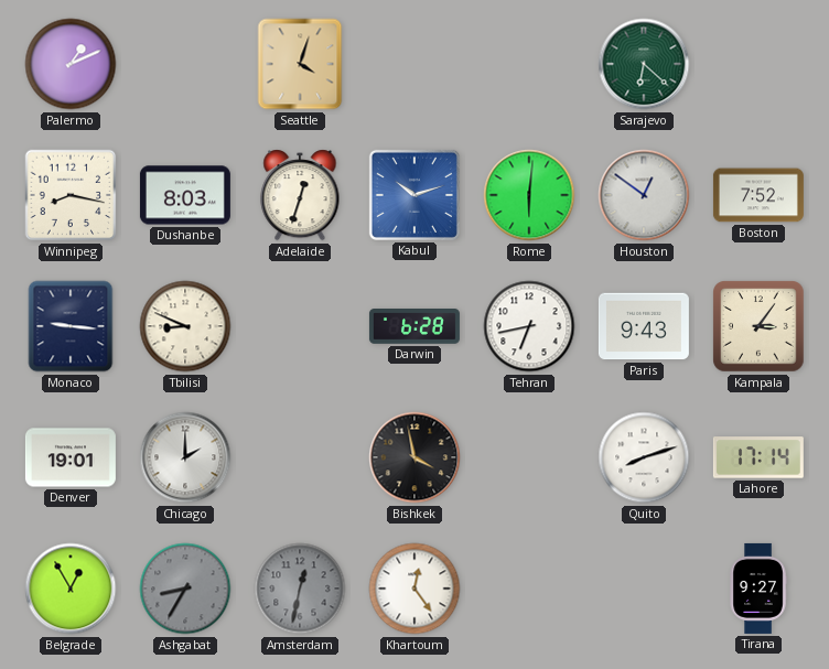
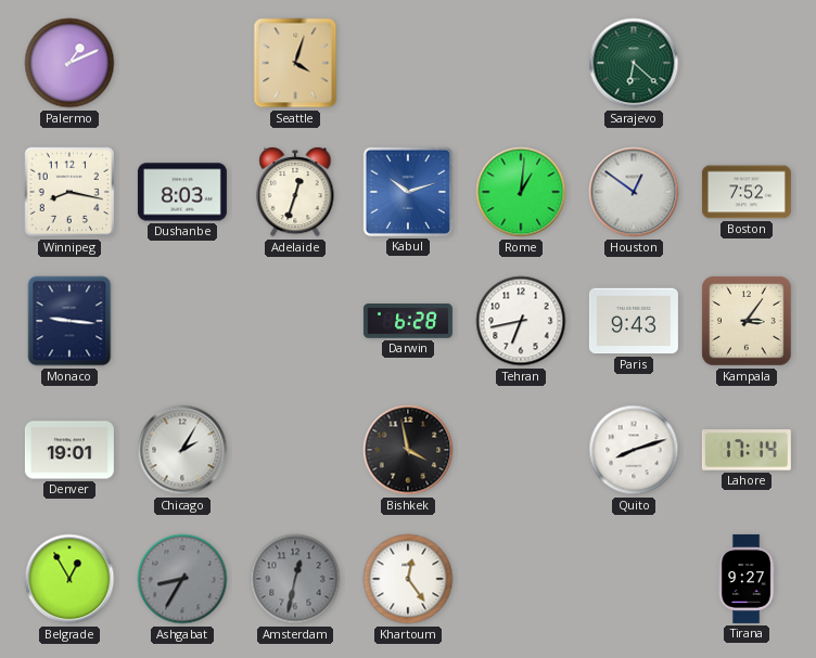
Rome: 6:01 -> 1:01 (521, 192)
Tbilisi: 8:49 -> none (185, 326)
Chicago: 2:00 -> 2:05 (182, 450)
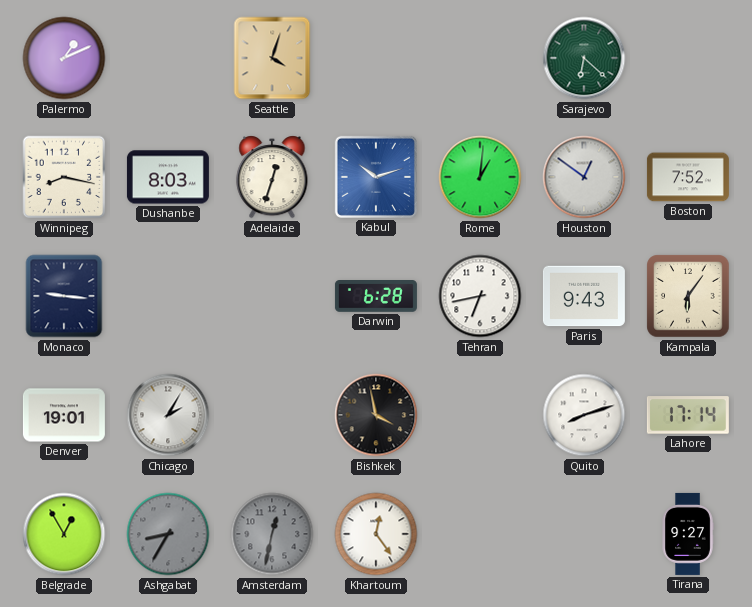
Kampala: 3:06 -> 6:06 (688, 296)
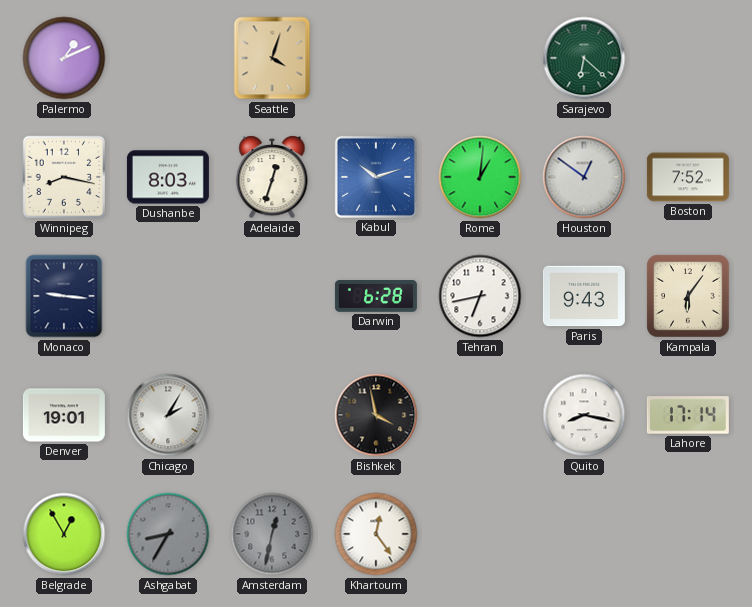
Quito: 8:12 -> 8:17 (584, 415)
Tirana: 9:27 -> none (688, 534)
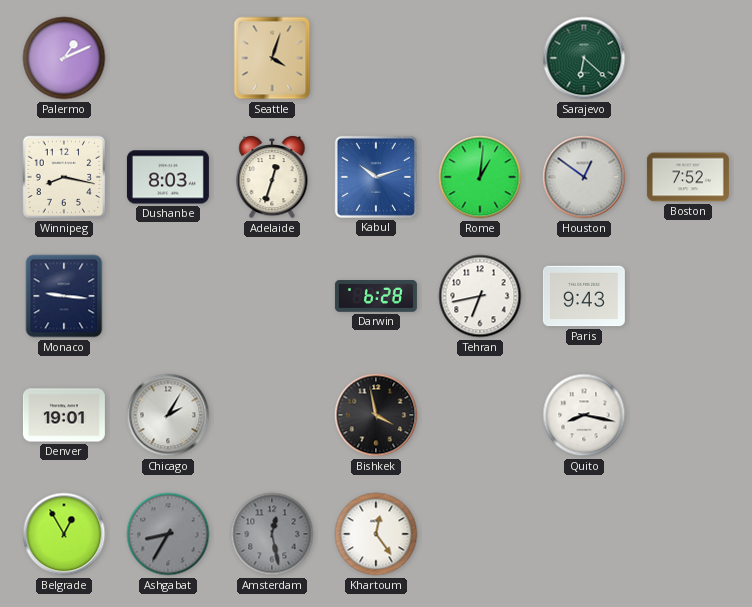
Kampala: 6:06 -> none (688, 296)
Lahore: 17:14 -> none (688, 415)
Amsterdam: 12:32 -> 12:28 (272, 534)
